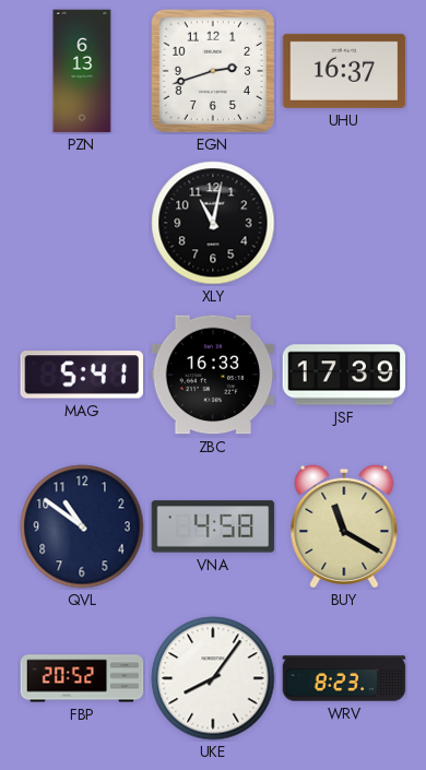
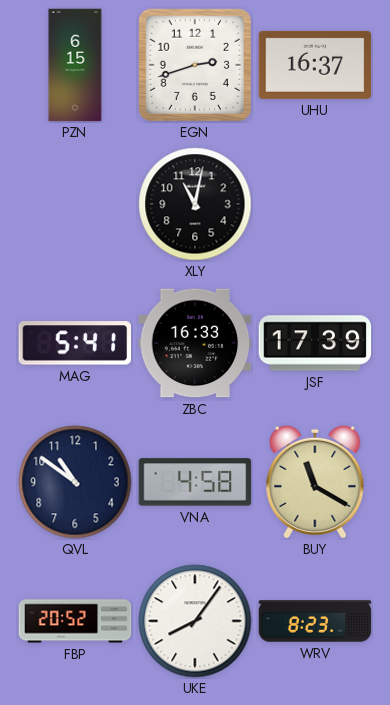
PZN: 6:13 -> 6:15 (75, 65)
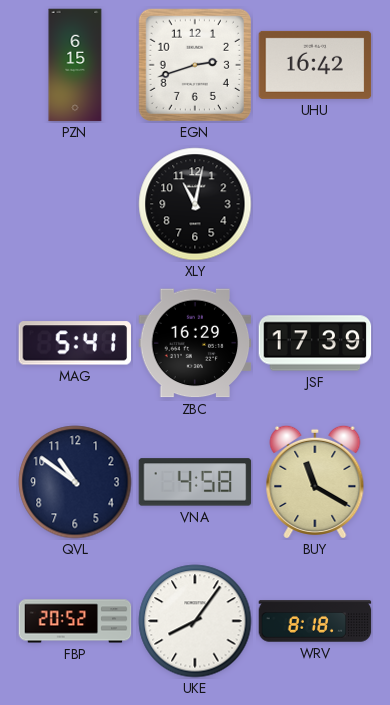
UHU: 16:37 -> 16:42 (315, 65)
ZBC: 16:33 -> 16:29 (195, 343)
WRV: 8:23 -> 8:18 (315, 621)
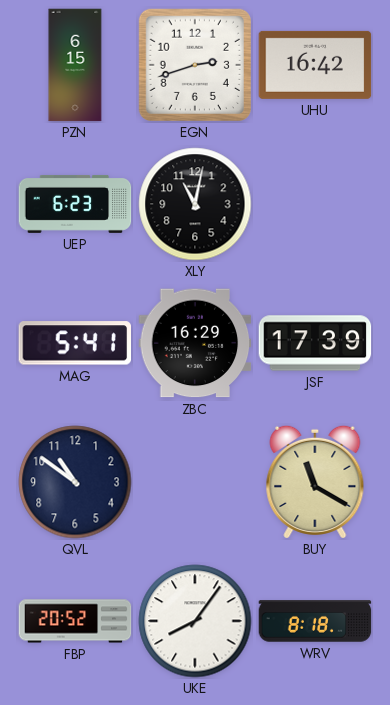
UEP: none -> 6:23 (75, 204)
VNA: 4:58 -> none (195, 482)
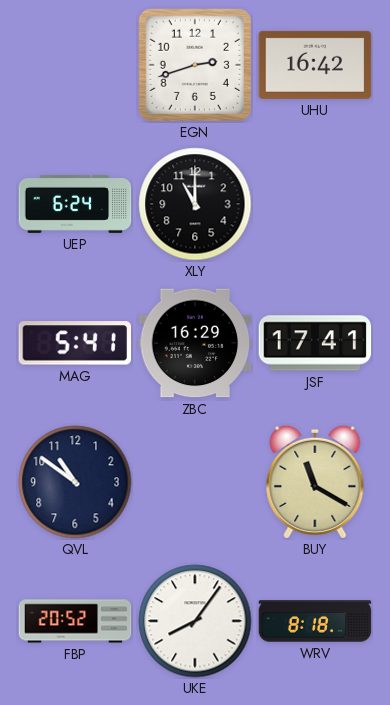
PZN: 6:15 -> none (75, 65)
UEP: 6:23 -> 6:24 (75, 204)
XLY: 11:02 -> 11:00 (195, 204)
JSF: 17:39 -> 17:41 (315, 343)
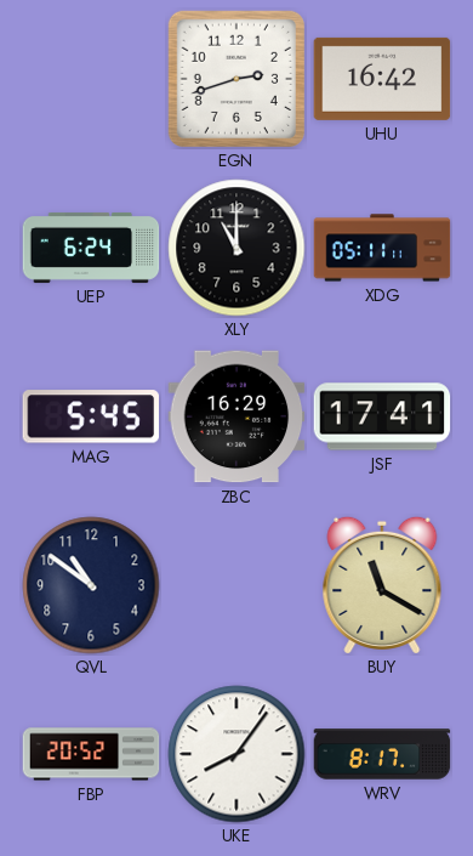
XDG: none -> 05:11 (382, 248)
MAG: 5:41 -> 5:45 (90, 416)
WRV: 8:18 -> 8:17 (382, 754)
